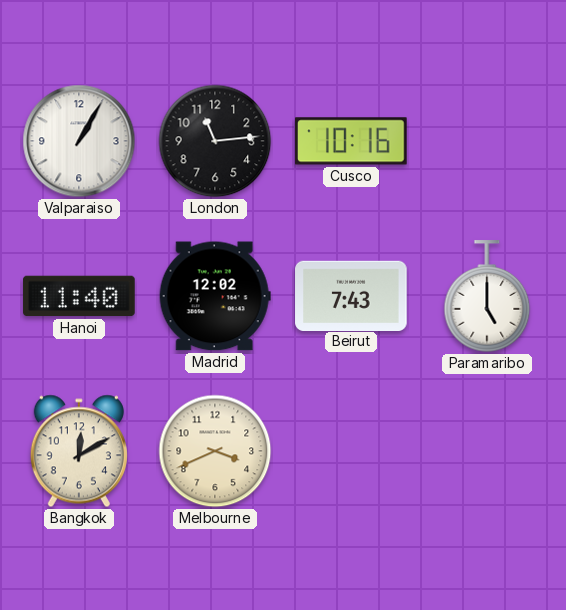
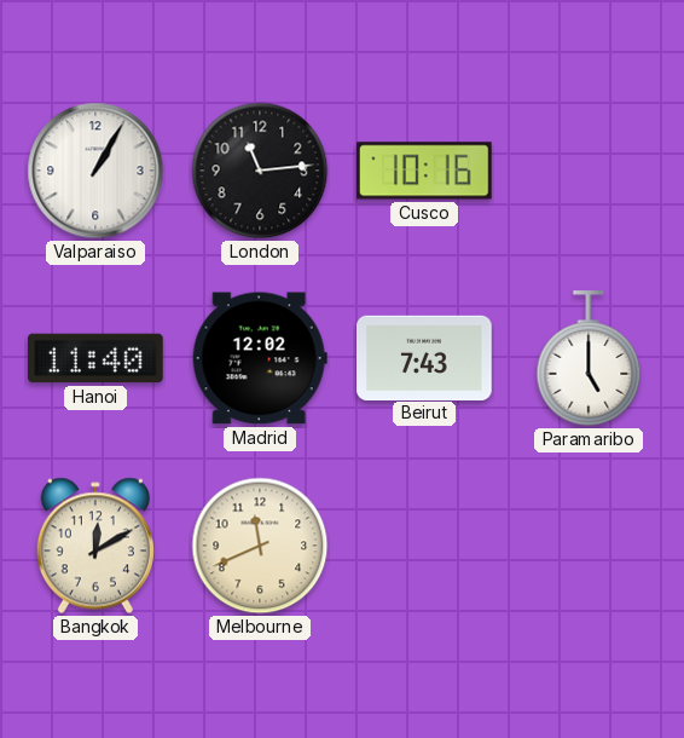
Melbourne: 3:41 -> 11:41 (260, 546)
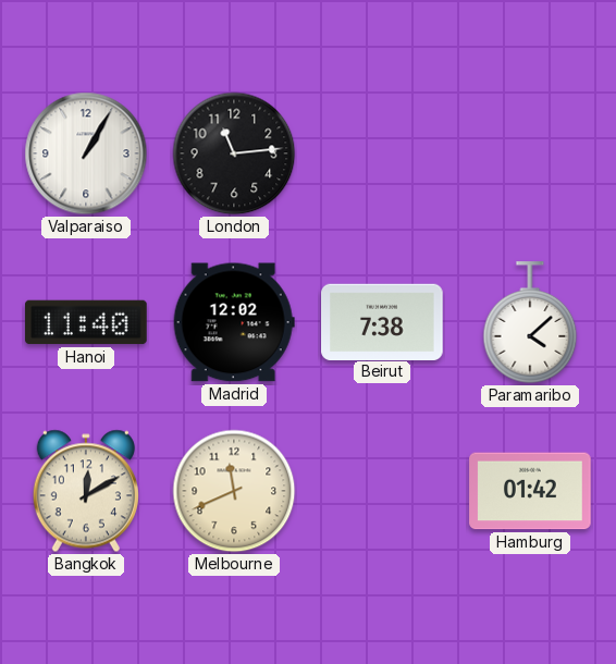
Cusco: 10:16 -> none (424, 171)
Beirut: 7:43 -> 7:38 (382, 321)
Paramaribo: 5:00 -> 4:08 (530, 323)
Hamburg: none -> 01:42 (530, 491)
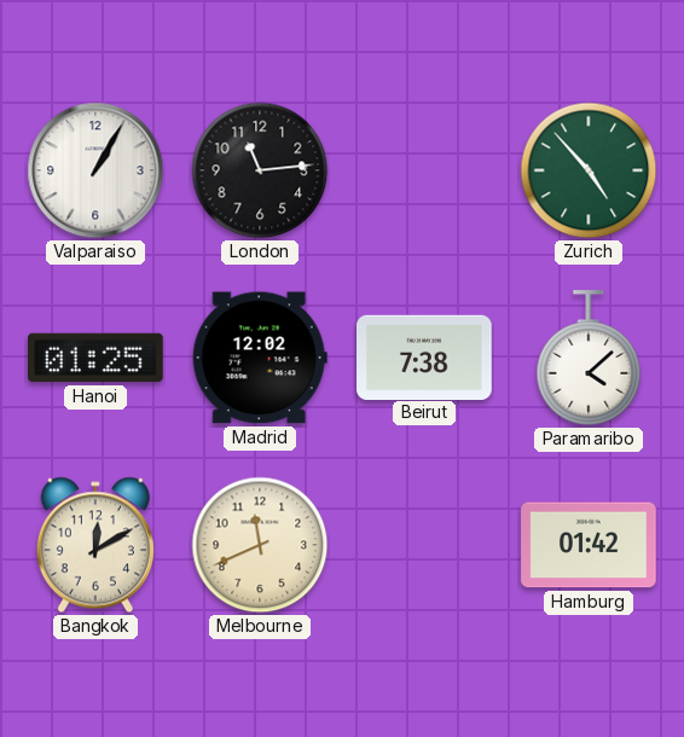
Zurich: none -> 4:53 (589, 170)
Hanoi: 11:40 -> 01:25 (95, 358)
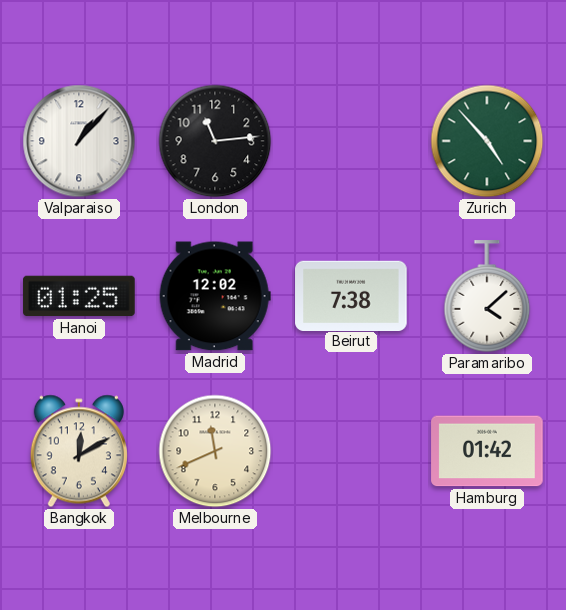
Valparaiso: 1:05 -> 1:07 (79, 141)
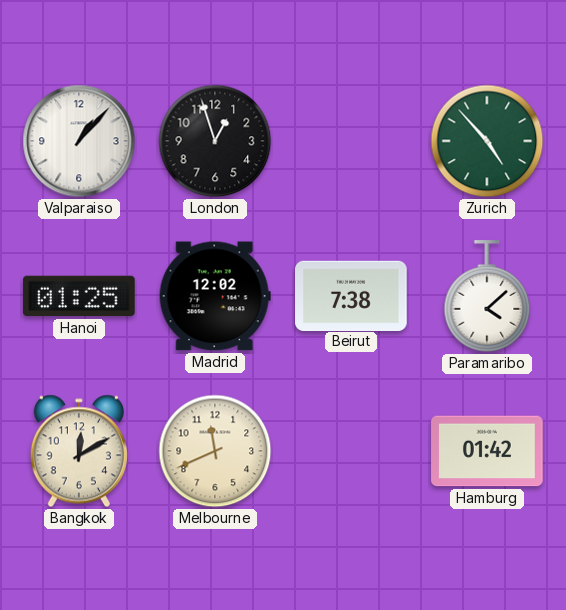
London: 11:14 -> 12:57 (215, 141)
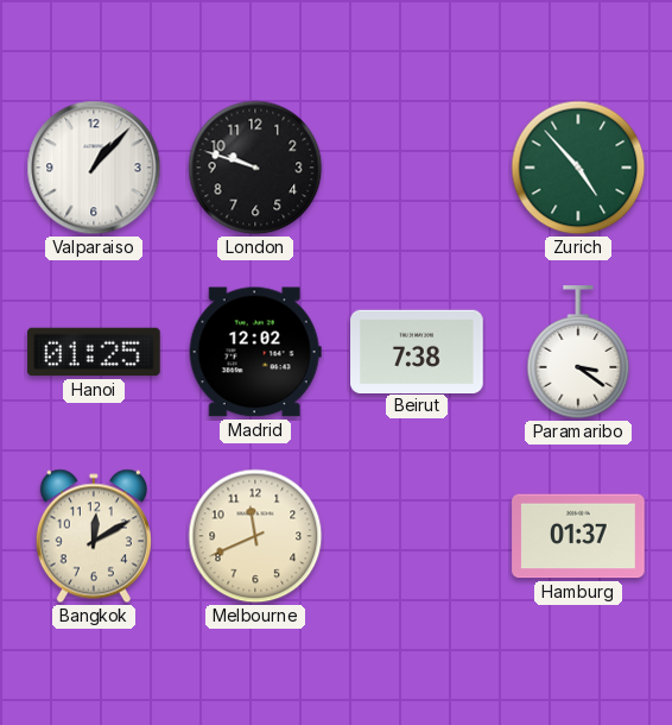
London: 12:57 -> 9:48 (255, 168)
Paramaribo: 4:08 -> 3:21 (578, 353)
Hamburg: 01:42 -> 01:37 (578, 536)
